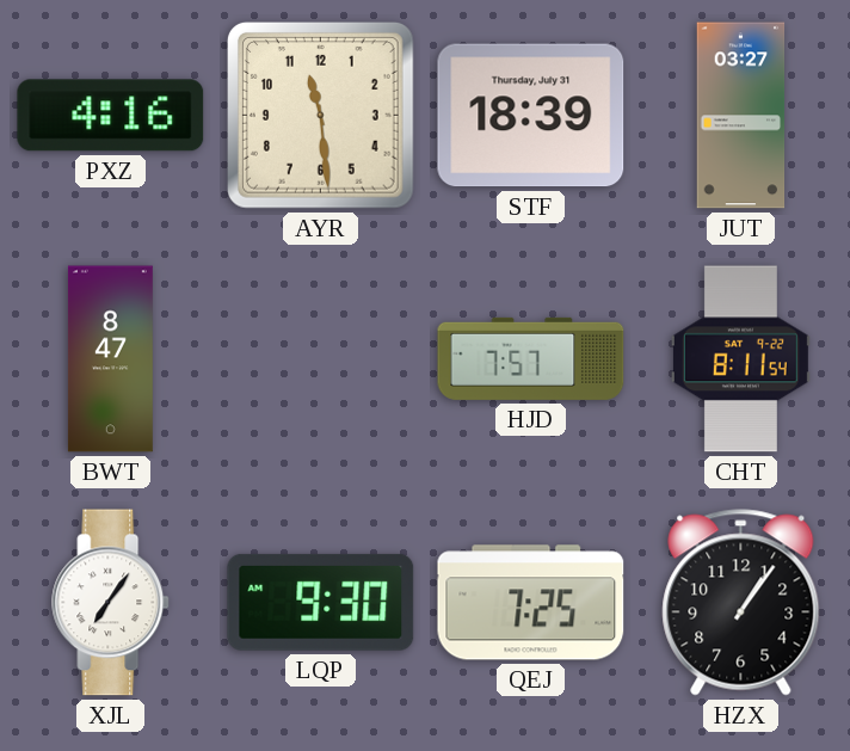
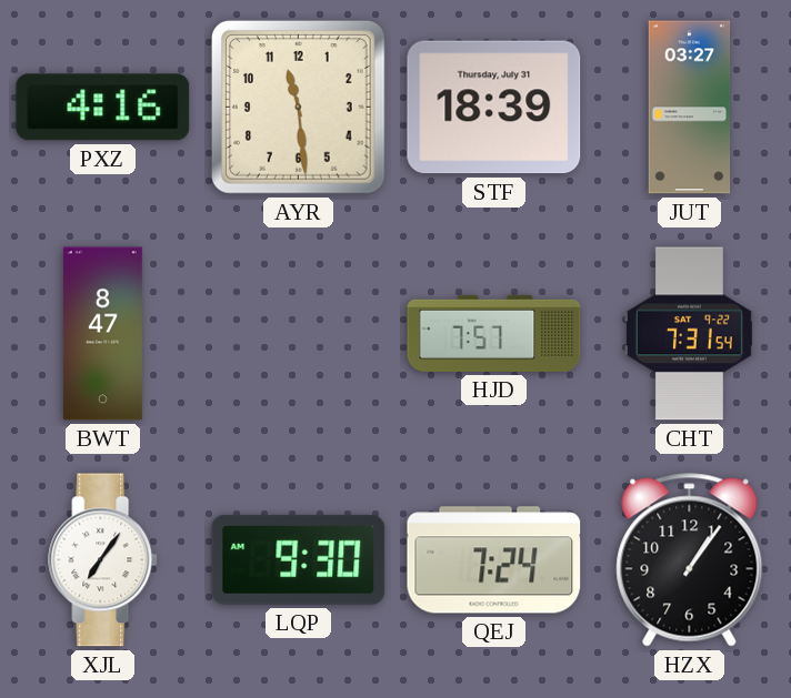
CHT: 8:11 -> 7:31 (689, 334)
QEJ: 7:25 -> 7:24 (494, 560)
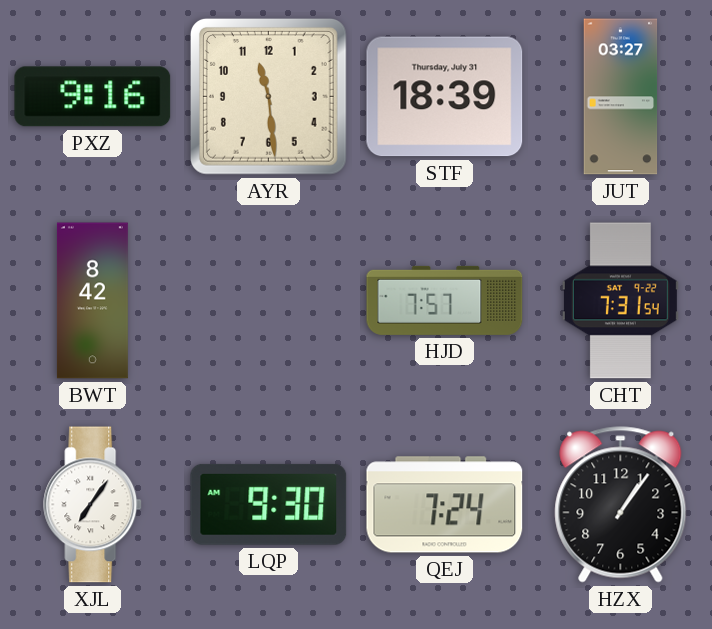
PXZ: 4:16 -> 9:16 (93, 97)
BWT: 8:47 -> 8:42 (92, 301)
